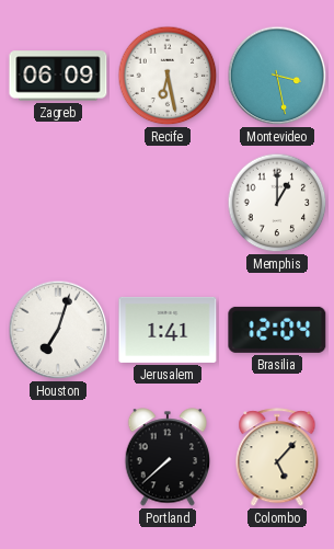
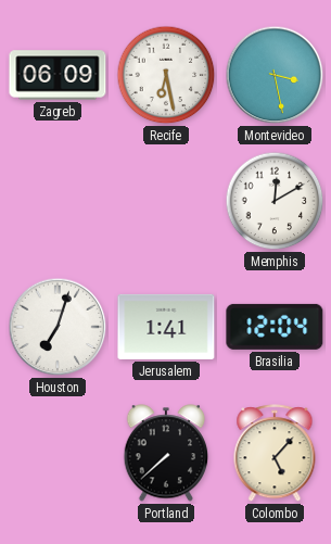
Memphis: 1:00 -> 12:10 (275, 201)
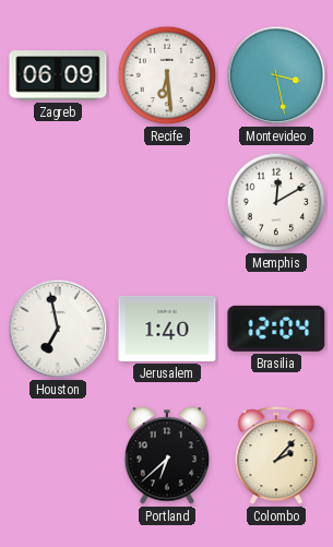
Recife: 6:28 -> 6:29 (167, 75)
Houston: 7:03 -> 6:58 (58, 329)
Jerusalem: 1:41 -> 1:40 (167, 329)
Portland: 7:38 -> 6:38 (167, 455)
Colombo: 5:07 -> 2:07 (276, 456)
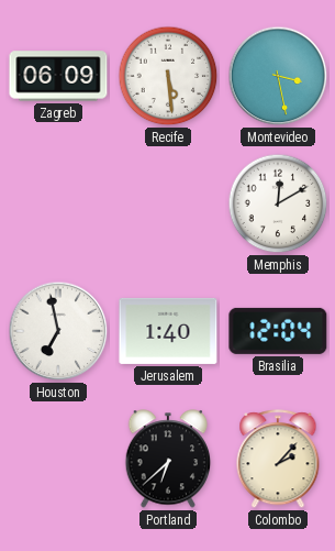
Recife: 6:29 -> 5:29 (168, 76)
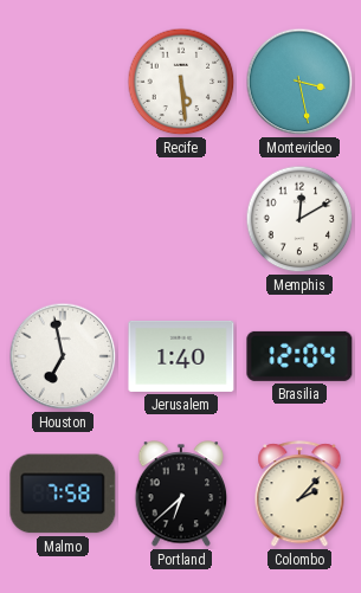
Zagreb: 06:09 -> none (58, 76)
Malmo: none -> 7:58 (63, 494)
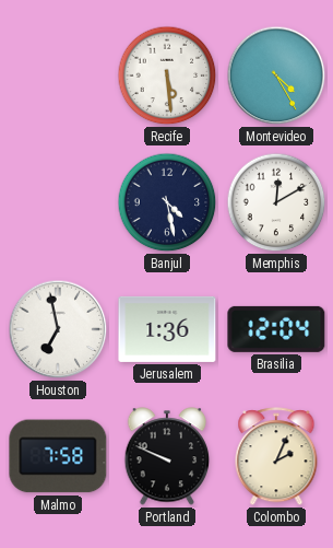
Montevideo: 3:28 -> 4:25 (276, 75)
Banjul: none -> 4:28 (167, 202)
Jerusalem: 1:40 -> 1:36 (167, 329)
Portland: 6:38 -> 9:49 (167, 456)
Colombo: 2:07 -> 2:04 (276, 457)
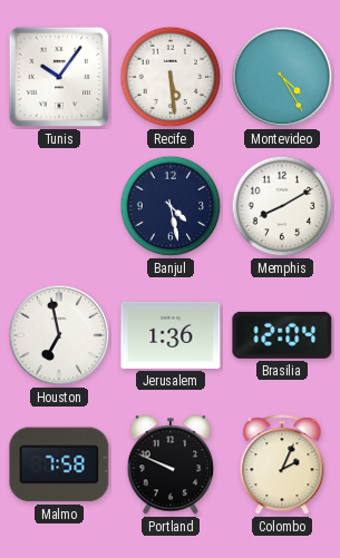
Tunis: none -> 10:06 (59, 77)
Memphis: 12:10 -> 8:10 (282, 206)
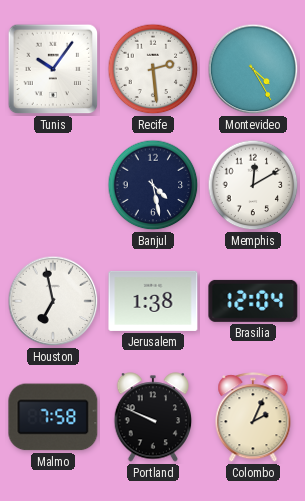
Recife: 5:29 -> 2:29 (153, 69)
Memphis: 8:10 -> 12:10 (253, 185)
Jerusalem: 1:36 -> 1:38 (153, 301)
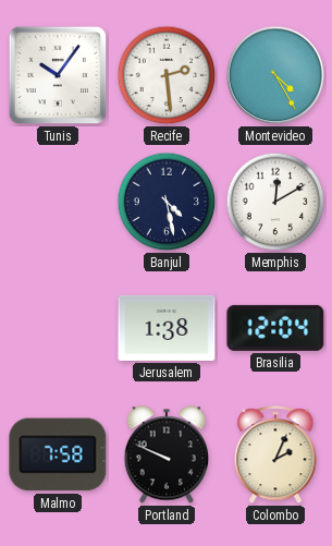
Houston: 6:58 -> none (53, 301)
